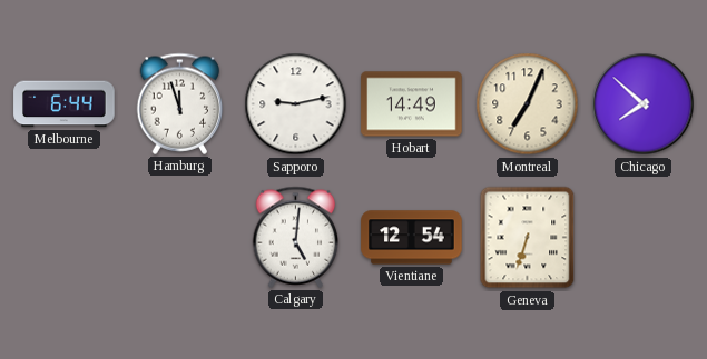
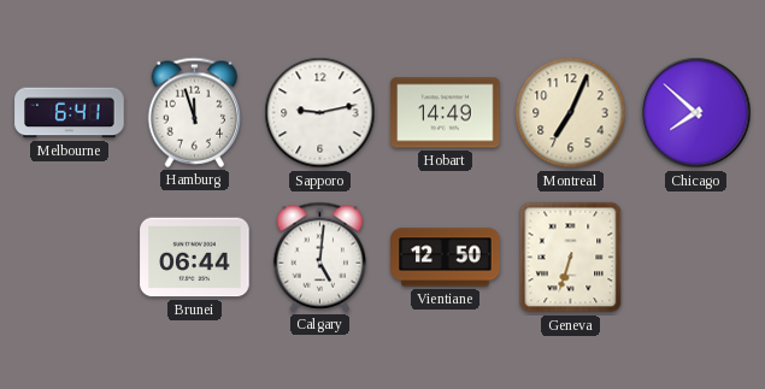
Melbourne: 6:44 -> 6:41 (70, 113)
Brunei: none -> 06:44 (195, 258)
Vientiane: 12:54 -> 12:50 (446, 258)
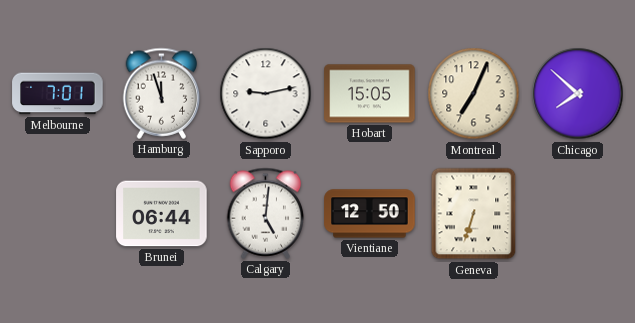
Melbourne: 6:41 -> 7:01 (58, 94)
Hobart: 14:49 -> 15:05 (370, 94)
